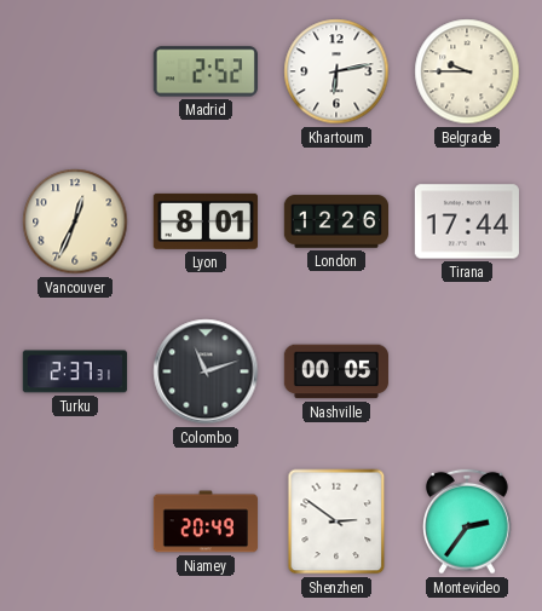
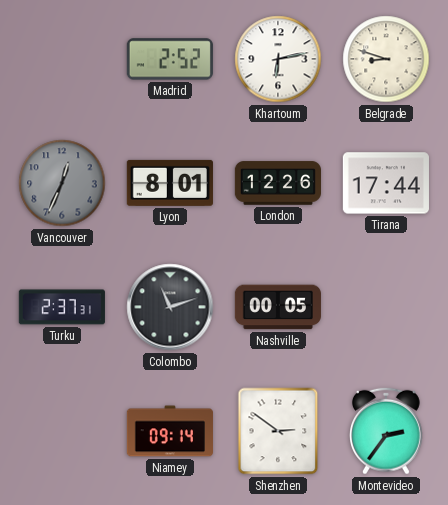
Belgrade: 9:45 -> 8:48 (386, 59)
Vancouver dial: cream -> grey (62, 183)
Niamey: 20:49 -> 09:14 (170, 431)
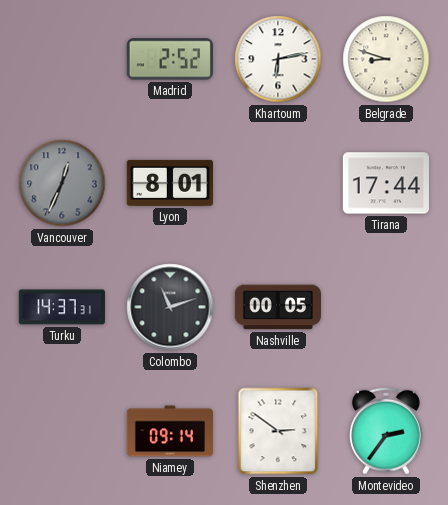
London: 12:26 -> none (277, 183)
Turku: 2:37 -> 14:37 (62, 307)
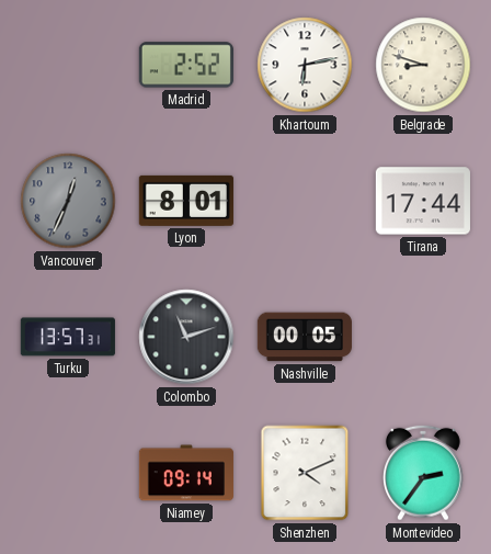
Turku: 14:37 -> 13:57 (68, 337)
Shenzhen: 2:51 -> 4:11 (305, 473)
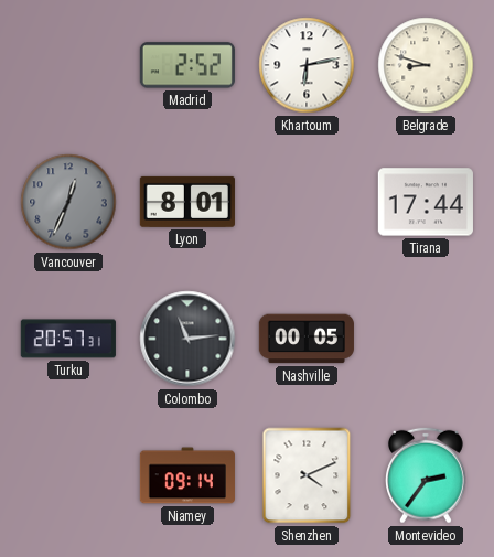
Turku: 13:57 -> 20:57 (68, 339)
Colombo: 11:12 -> 11:14 (187, 339)
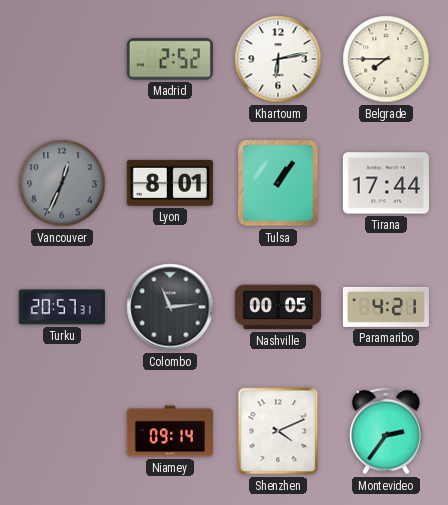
Belgrade: 8:48 -> 7:45 (386, 59)
Tulsa: none -> 1:06 (278, 183)
Paramaribo: none -> 4:21 (386, 307)
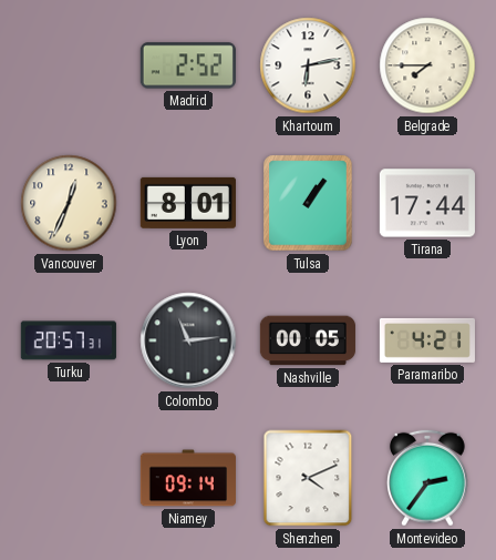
Vancouver dial: grey -> cream (69, 203)
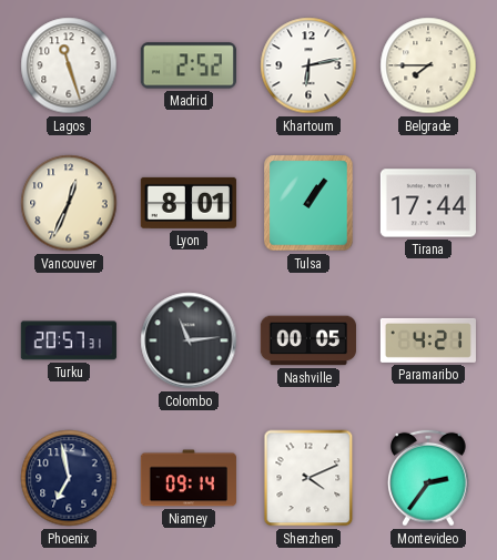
Lagos: none -> 11:27 (69, 65)
Phoenix: none -> 6:58 (69, 478)
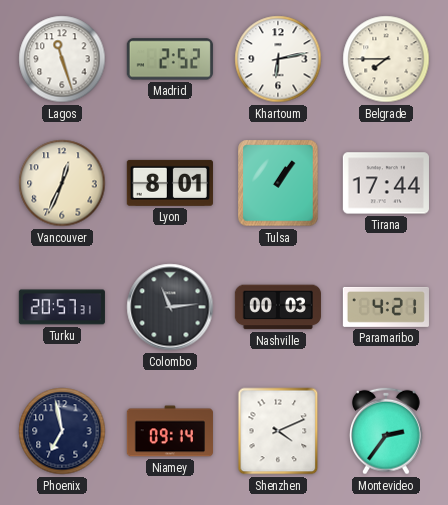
Nashville: 00:05 -> 00:03 (278, 307)
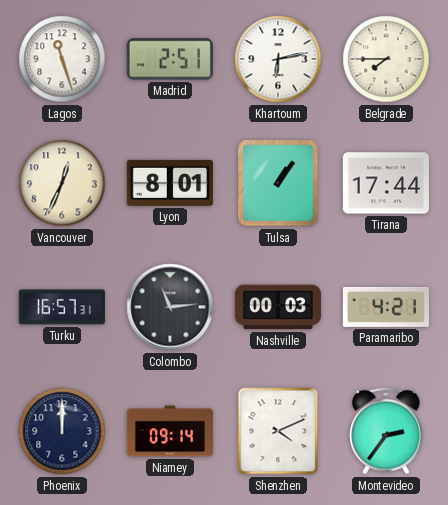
Madrid: 2:52 -> 2:51 (170, 59)
Turku: 20:57 -> 16:57 (62, 307)
Phoenix: 6:58 -> 12:00 (62, 431)
